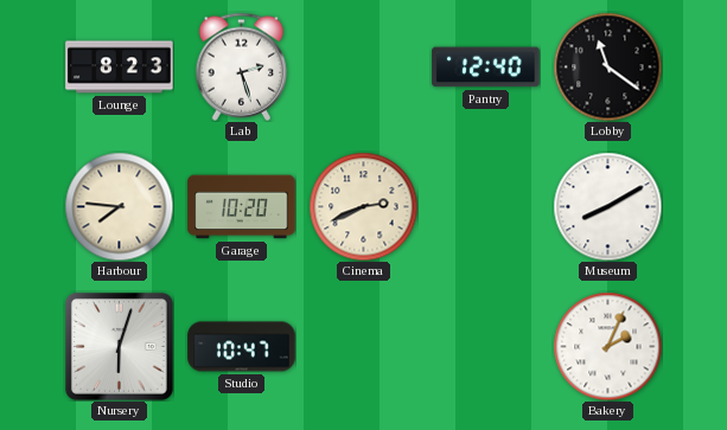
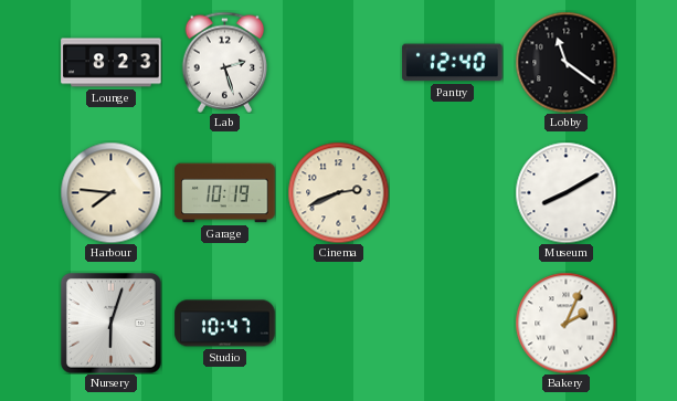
Garage: 10:20 -> 10:19 (225, 193)
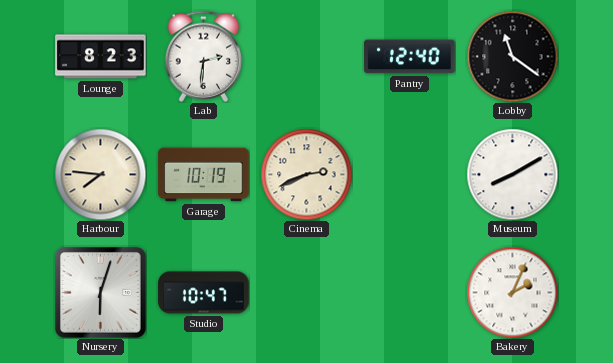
Lab: 2:27 -> 2:31 (204, 56)
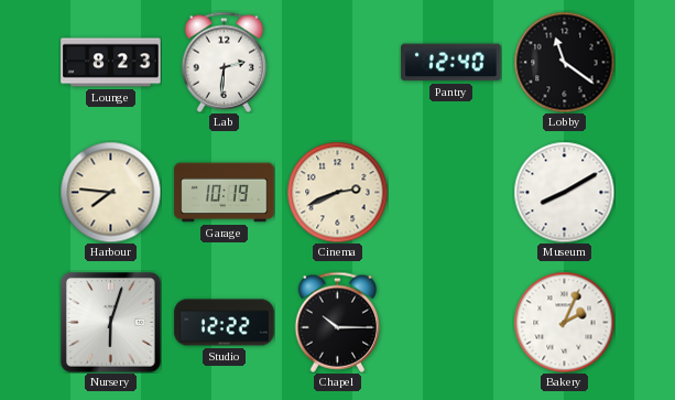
Studio: 10:47 -> 12:22 (225, 323)
Chapel: none -> 10:15 (338, 322)
